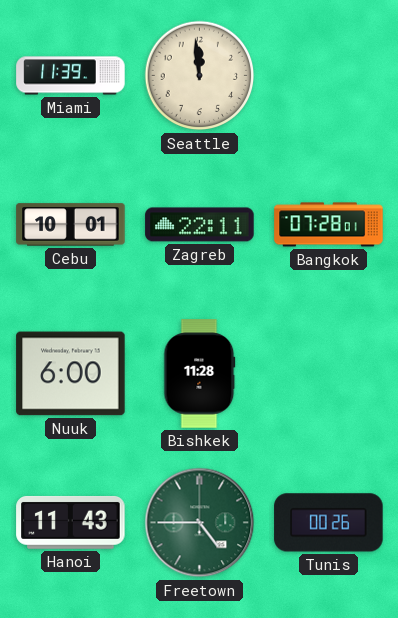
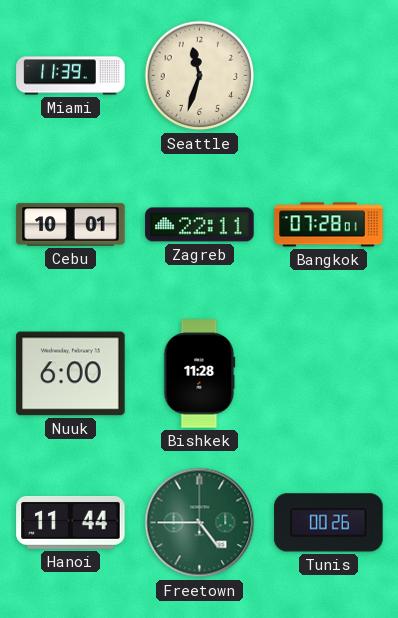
Seattle: 11:59 -> 11:33 (200, 76)
Hanoi: 11:43 -> 11:44 (71, 522)
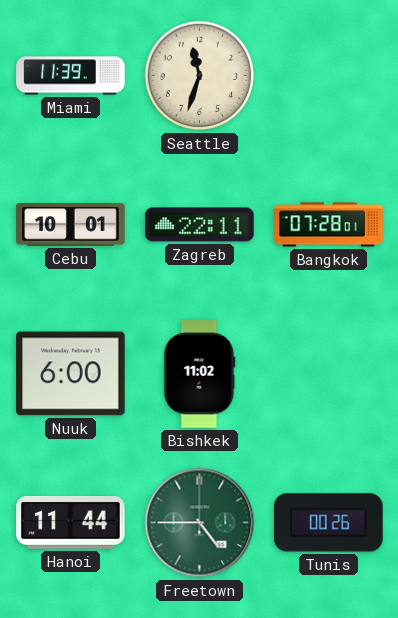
Bishkek: 11:28 -> 11:02 (200, 374)
